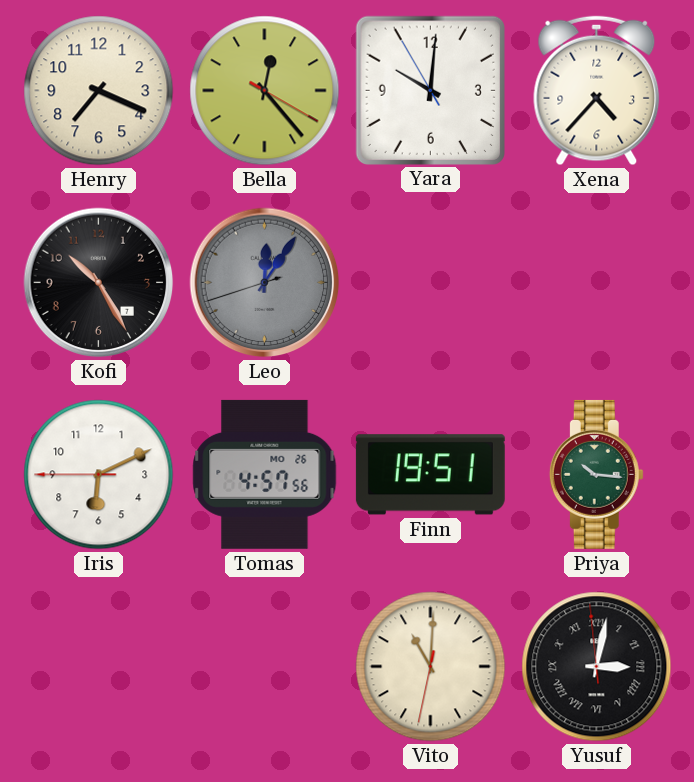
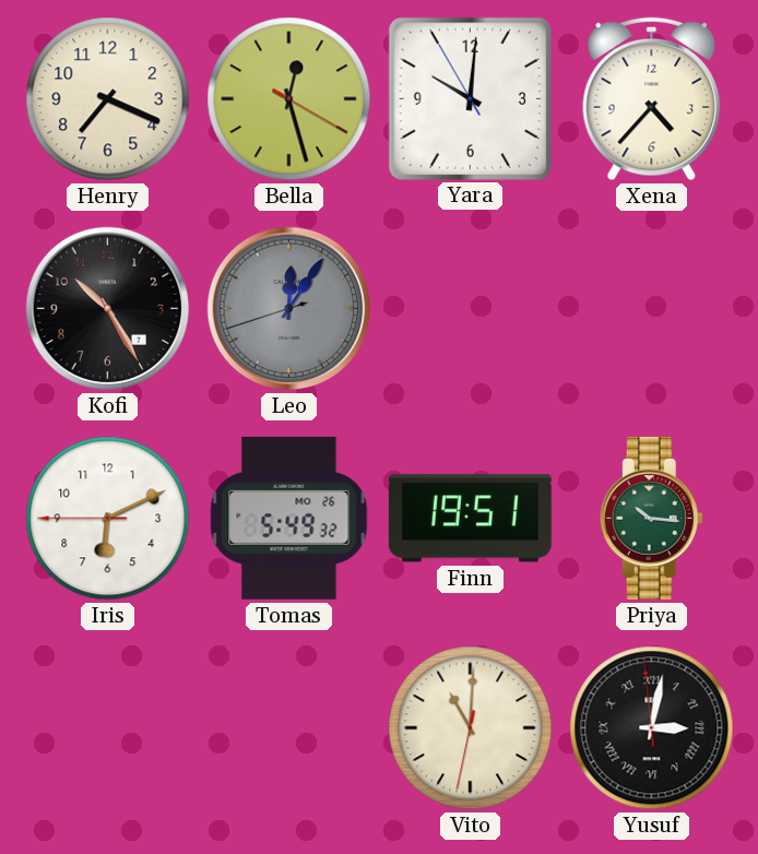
Bella: 12:23 -> 12:27 (289, 99)
Tomas: 4:57 -> 5:49 (289, 518)
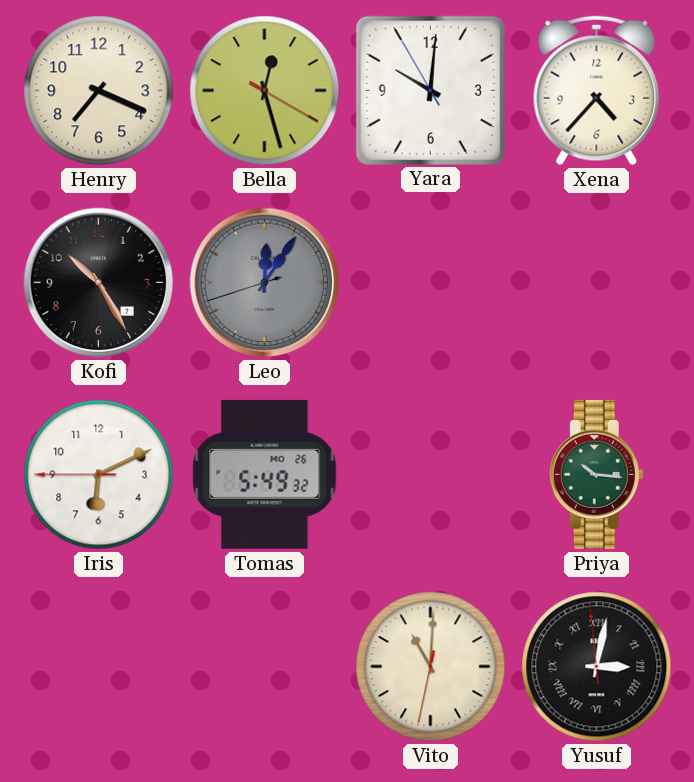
Finn: 19:51 -> none (470, 519)
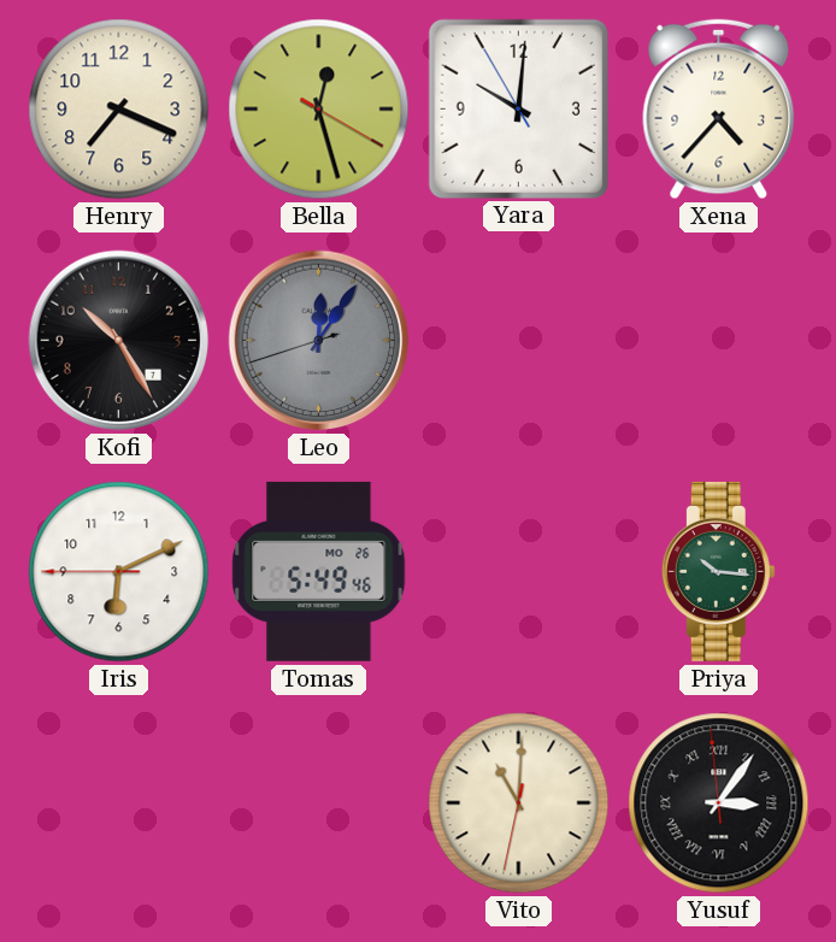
Tomas: 5:49:32 -> 5:49:46 (319, 571)
Yusuf: 3:01 -> 3:05 (719, 803)
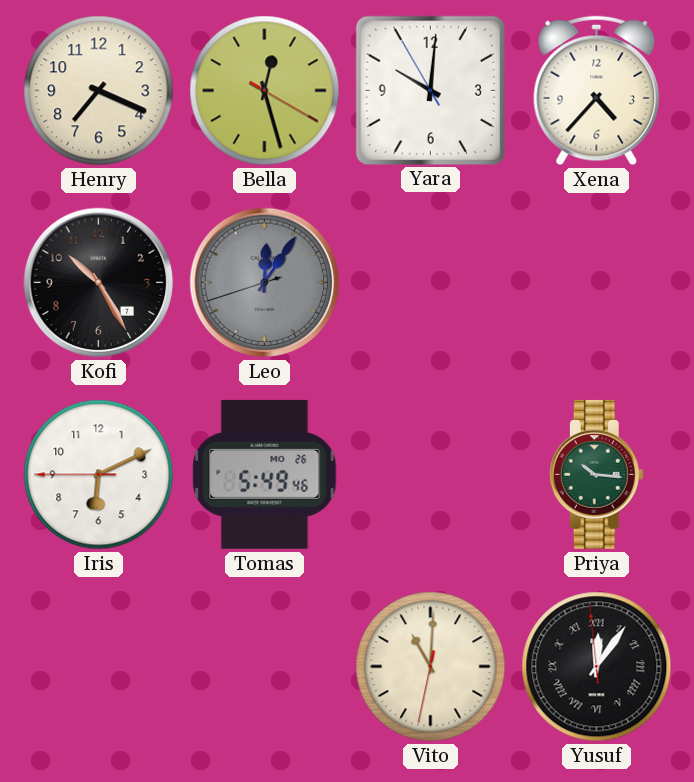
Yusuf: 3:05 -> 12:05 (597, 667)
